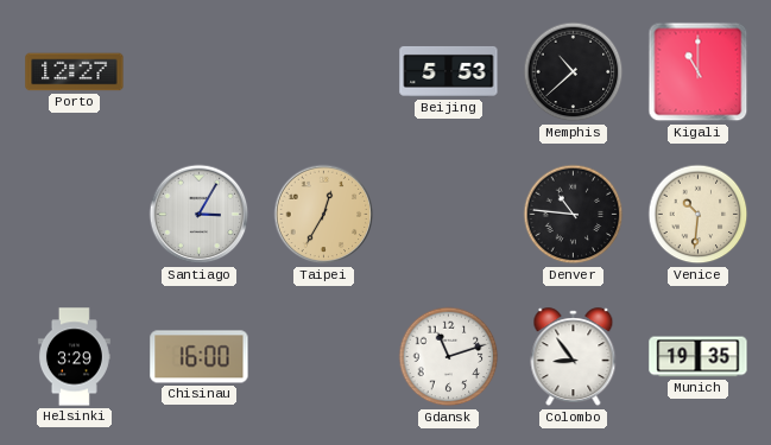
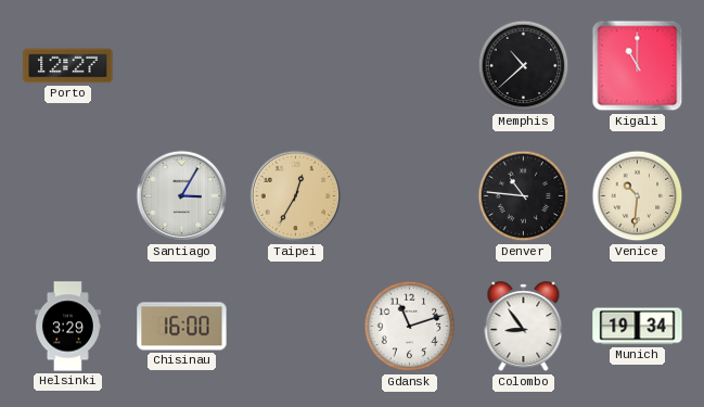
Beijing: 5:53 -> none (449, 71)
Munich: 19:35 -> 19:34 (638, 327)
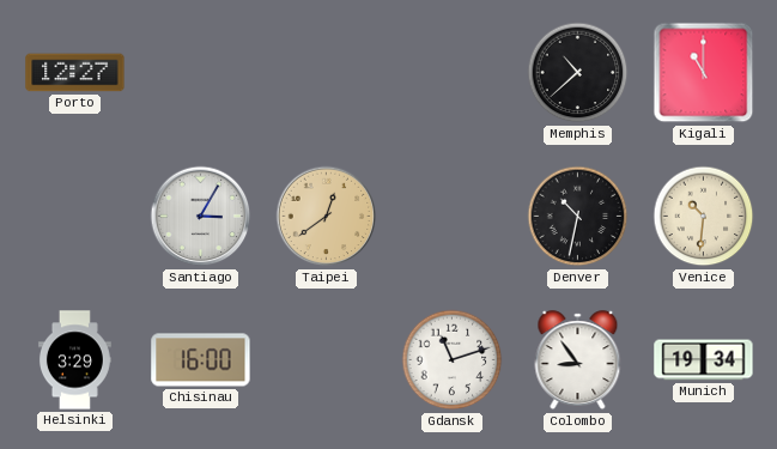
Taipei: 12:35 -> 12:39 (327, 217)
Denver: 10:46 -> 10:32 (578, 217)
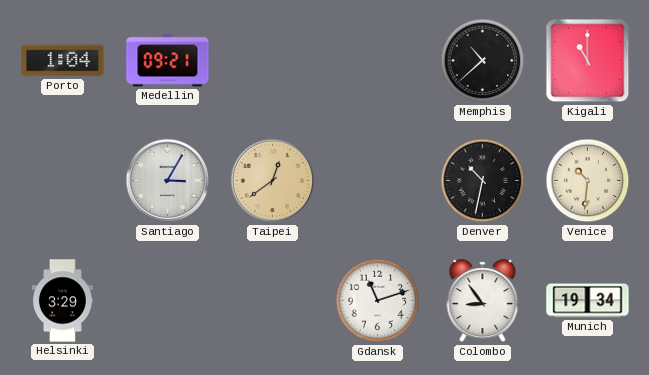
Porto: 12:27 -> 1:04 (63, 61)
Medellin: none -> 09:21 (168, 61)
Chisinau: 16:00 -> none (201, 360)
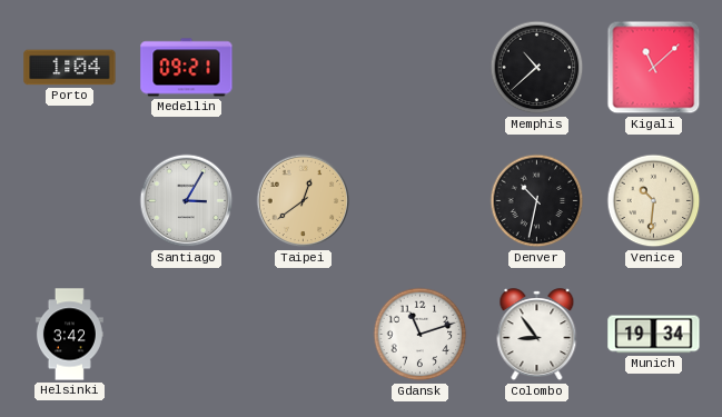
Kigali: 11:00 -> 11:08 (654, 68)
Helsinki: 3:29 -> 3:42 (69, 335)
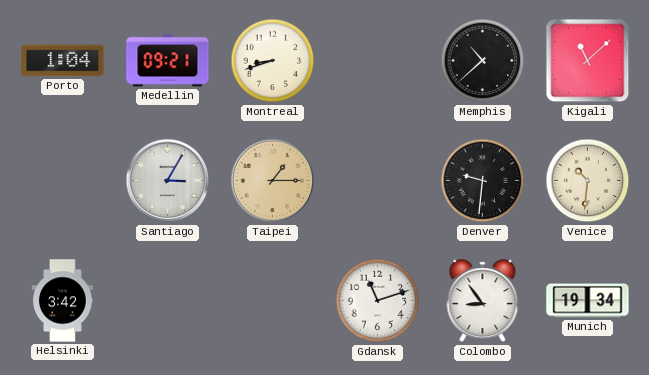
Montreal: none -> 8:42 (273, 61)
Taipei: 12:39 -> 1:15 (273, 181)
Denver: 10:32 -> 9:31 (483, 181)
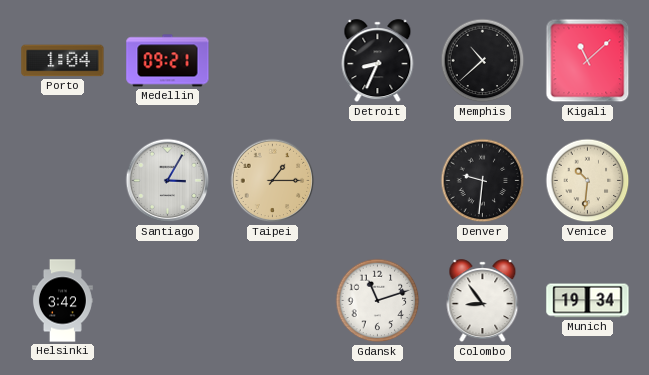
Montreal: 8:42 -> none (273, 61)
Detroit: none -> 8:34 (378, 61)
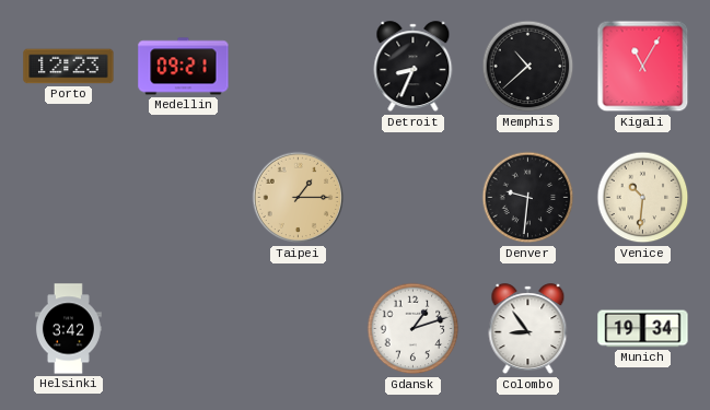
Porto: 1:04 -> 12:23 (69, 67)
Kigali: 11:08 -> 11:05 (643, 67)
Santiago: 3:05 -> none (168, 181)
Gdansk: 11:12 -> 1:12 (414, 329)
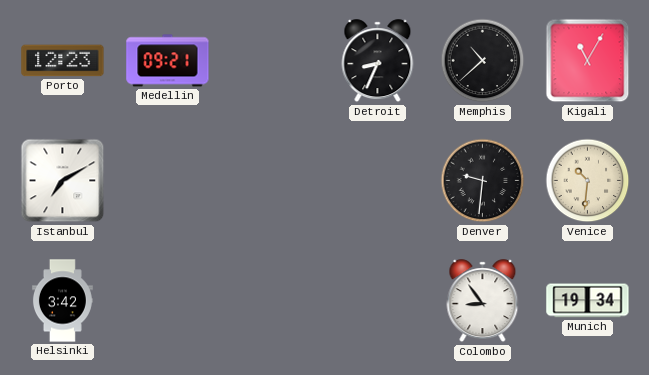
Istanbul: none -> 7:10 (63, 181)
Taipei: 1:15 -> none (299, 198)
Gdansk: 1:12 -> none (414, 329)
